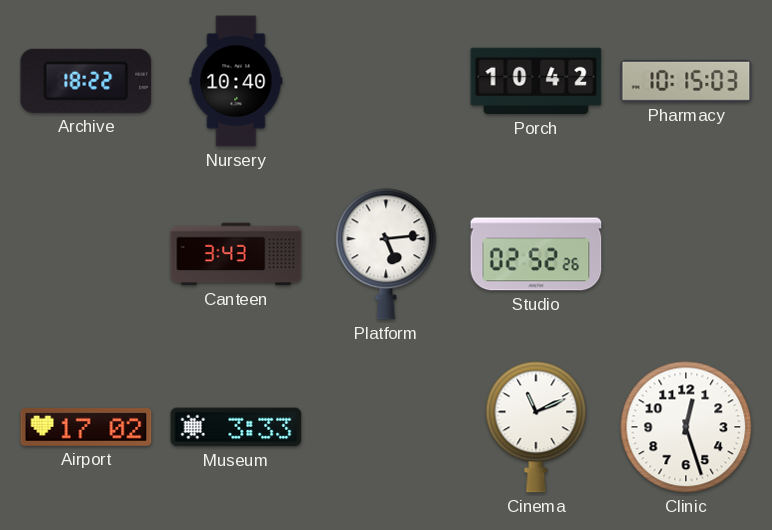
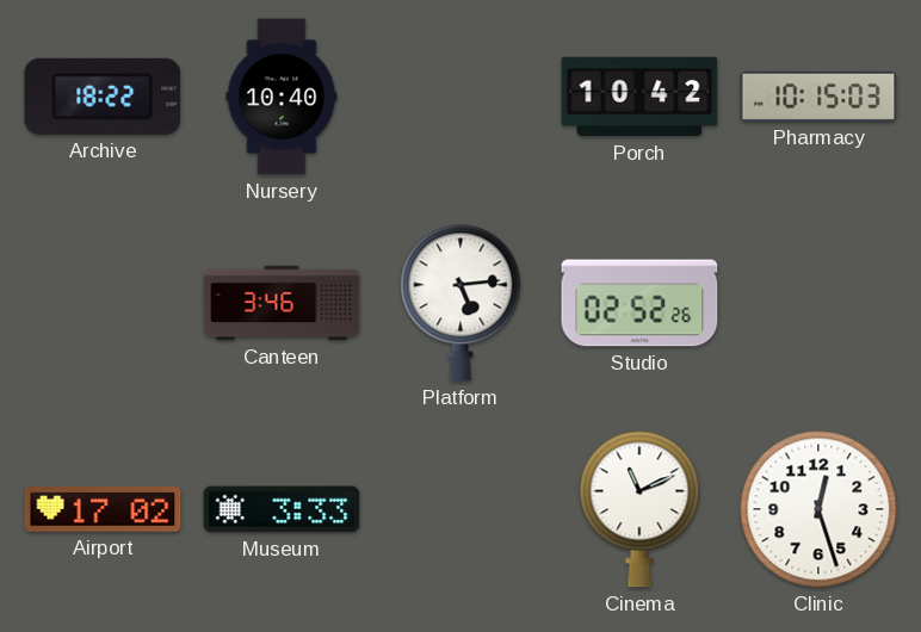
Canteen: 3:43 -> 3:46 (282, 303)
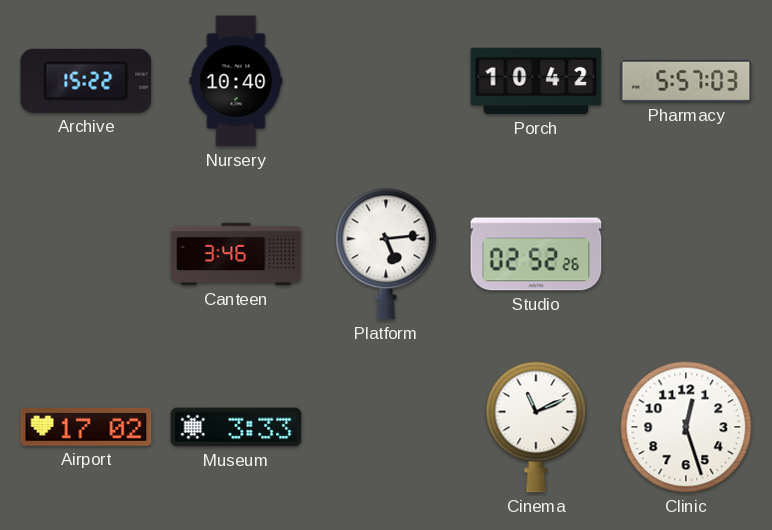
Archive: 18:22 -> 15:22 (86, 81)
Pharmacy: 10:15 -> 5:57 (686, 81)
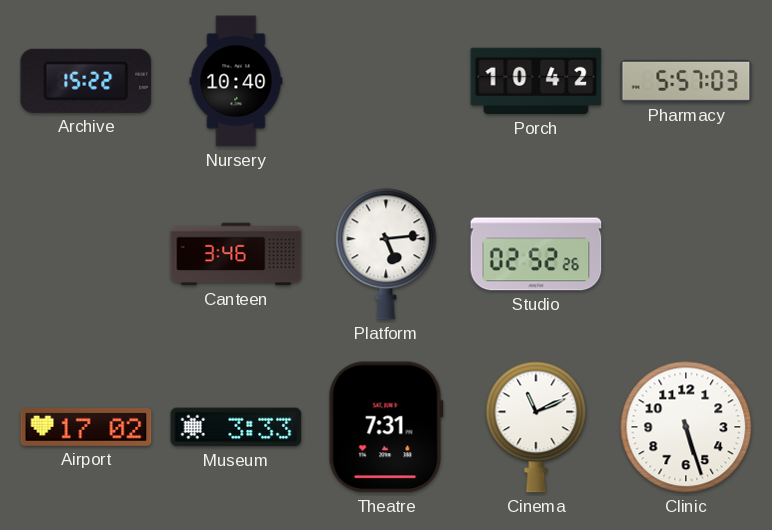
Theatre: none -> 7:31 (386, 427)
Clinic: 12:27 -> 5:27 (686, 427)
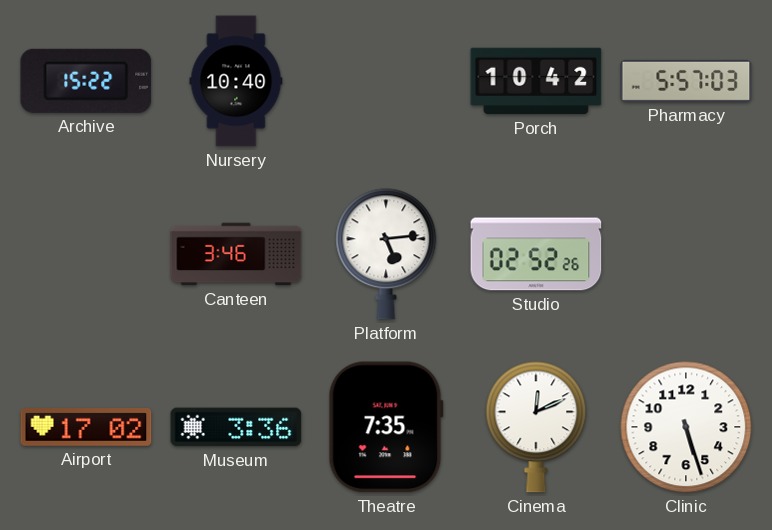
Museum: 3:33 -> 3:36 (236, 427)
Theatre: 7:31 -> 7:35 (386, 427)
Cinema: 11:11 -> 12:11 (536, 427)
